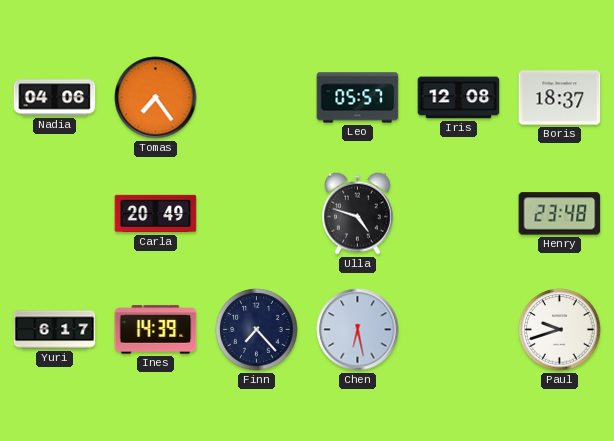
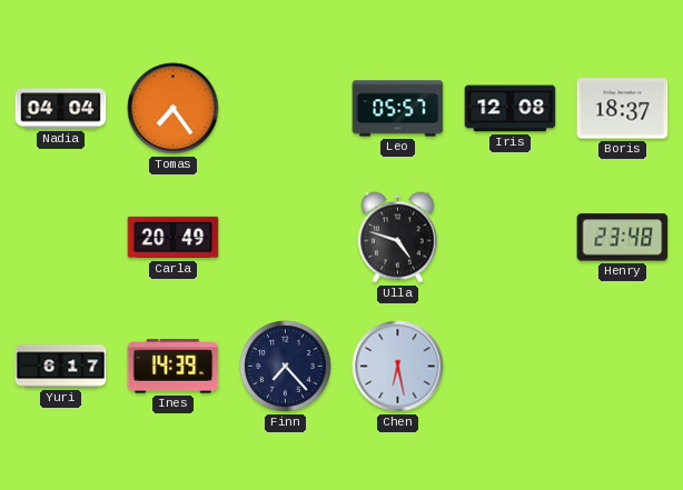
Nadia: 04:06 -> 04:04 (61, 109)
Paul: 9:42 -> none (560, 330)
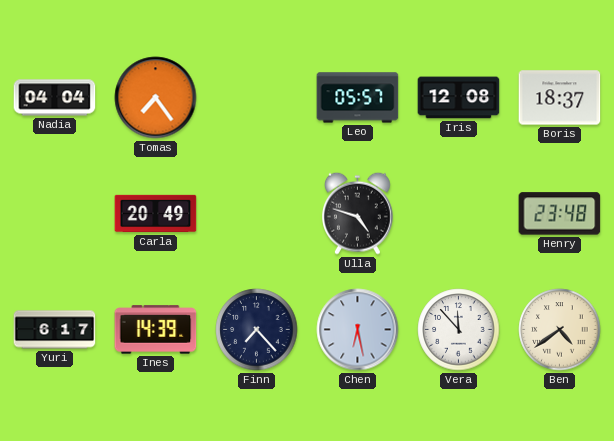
Vera: none -> 11:53 (459, 330)
Ben: none -> 4:39 (560, 330)
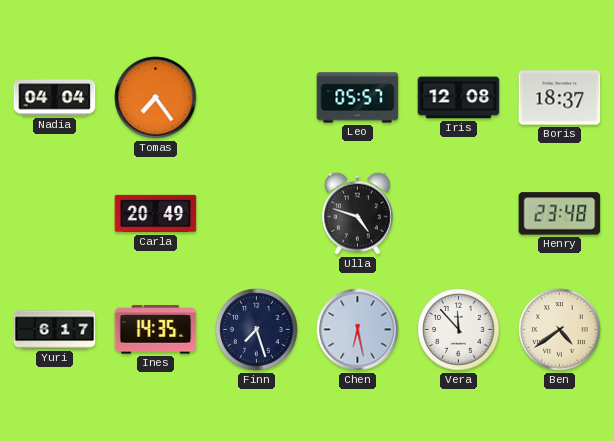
Ines: 14:39 -> 14:35 (156, 330)
Finn: 7:23 -> 7:27 (257, 330)
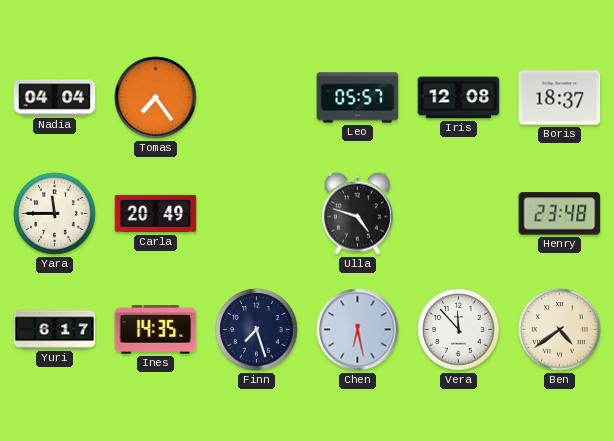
Yara: none -> 11:45 (55, 214)
